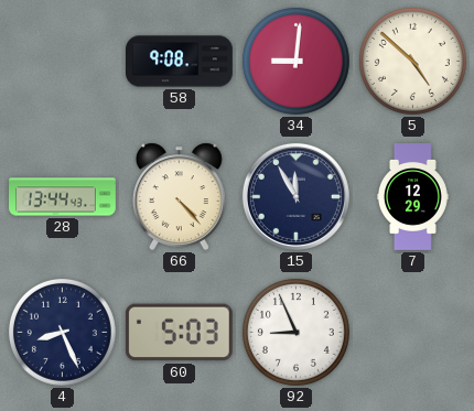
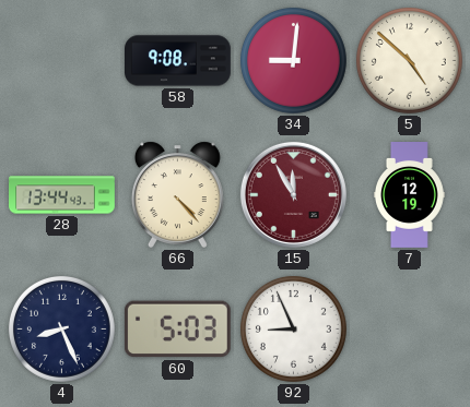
15 dial: navy -> burgundy (293, 194)
7: 12:29 -> 12:19 (409, 195)
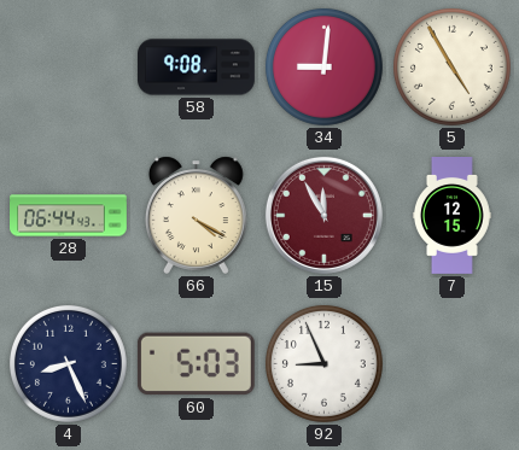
5: 4:52 -> 4:55 (451, 66)
28: 13:44 -> 06:44 (69, 216)
66: 4:23 -> 4:20 (196, 215)
7: 12:19 -> 12:15 (451, 216)
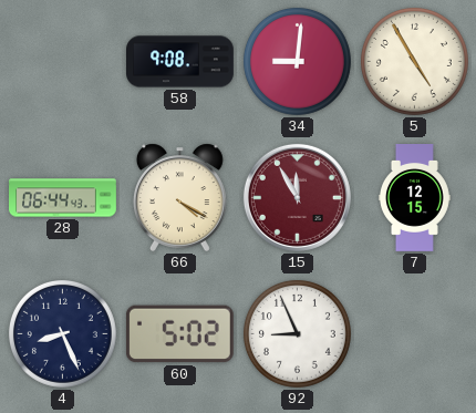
60: 5:03 -> 5:02 (179, 334)
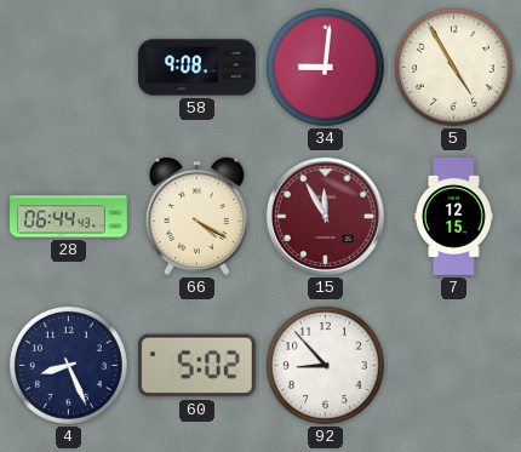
92: 8:56 -> 8:53 (325, 365)
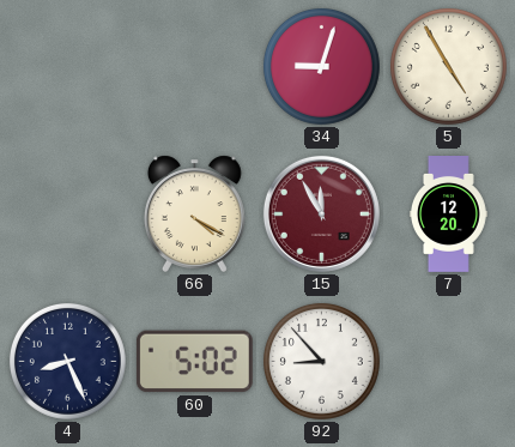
58: 9:08 -> none (197, 68)
34: 9:01 -> 9:03 (321, 66)
28: 06:44 -> none (69, 217)
7: 12:15 -> 12:20 (448, 215)
